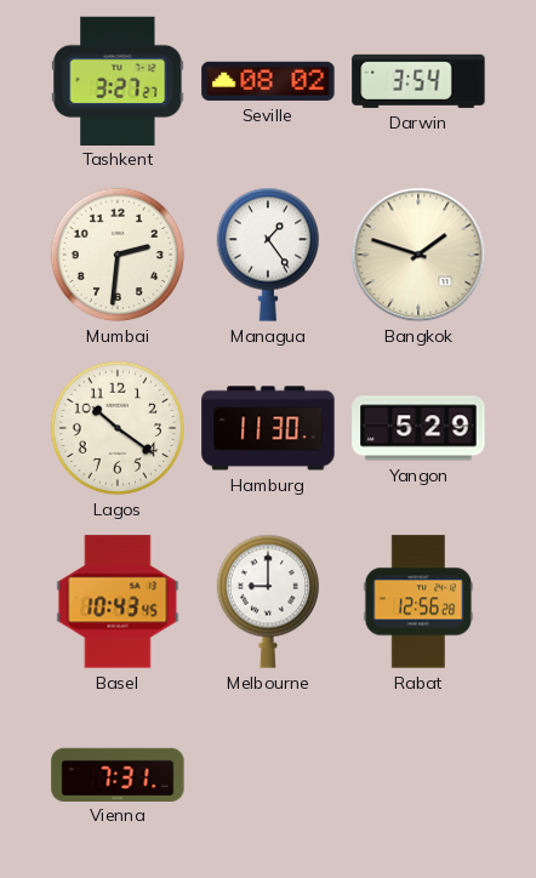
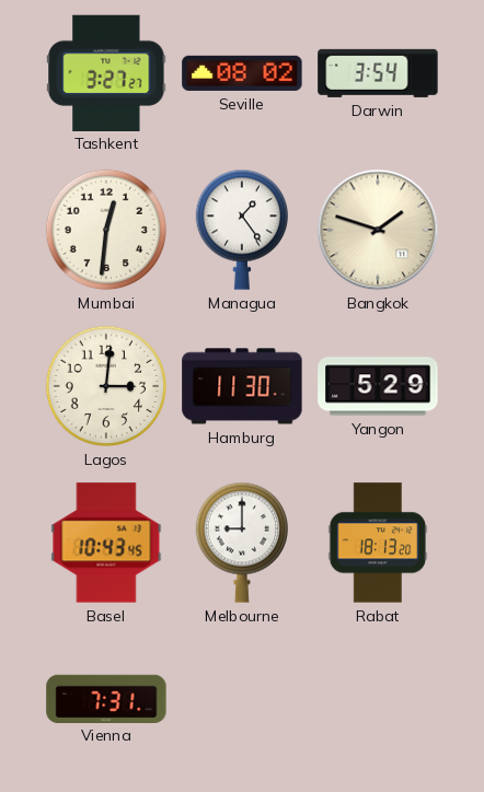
Mumbai: 2:31 -> 12:31 (106, 230)
Lagos: 10:21 -> 3:01 (106, 386)
Rabat: 12:56 -> 18:13 (378, 543)
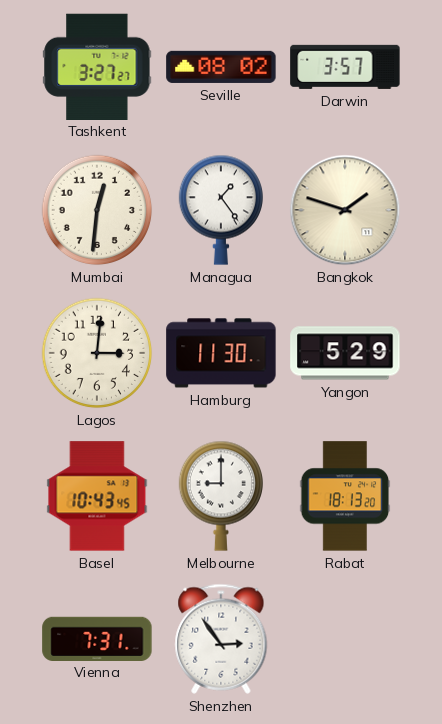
Darwin: 3:54 -> 3:57 (345, 67)
Shenzhen: none -> 2:54 (221, 639)
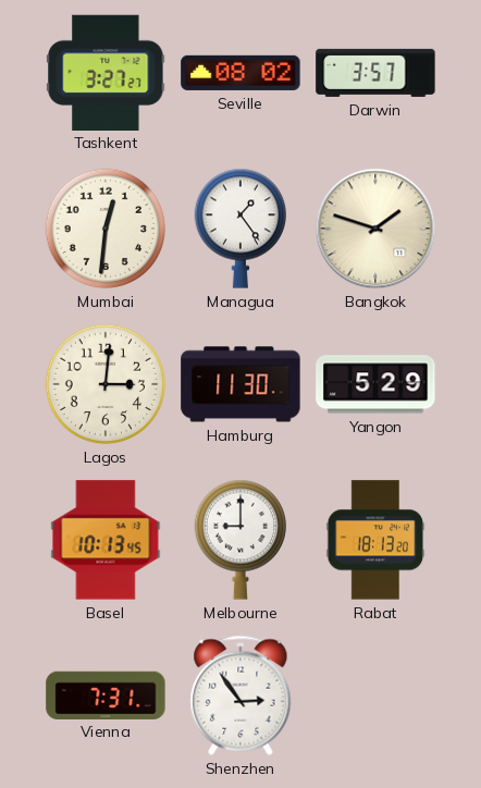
Basel: 10:43 -> 10:13 (106, 540)
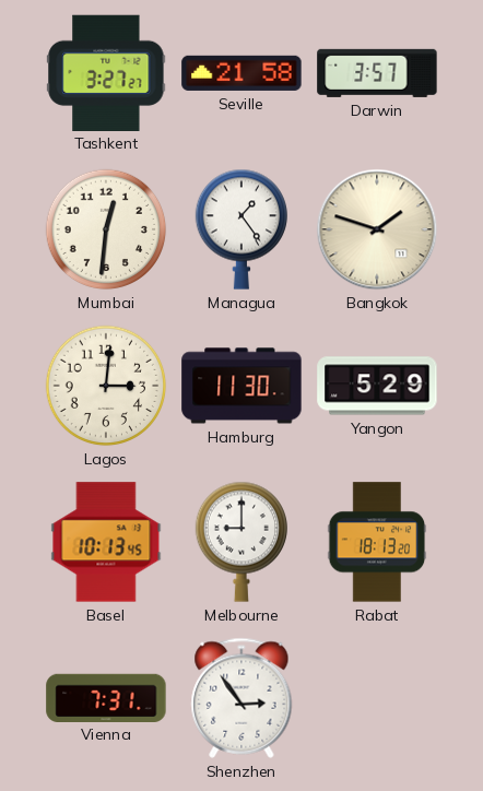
Seville: 08:02 -> 21:58 (241, 73)
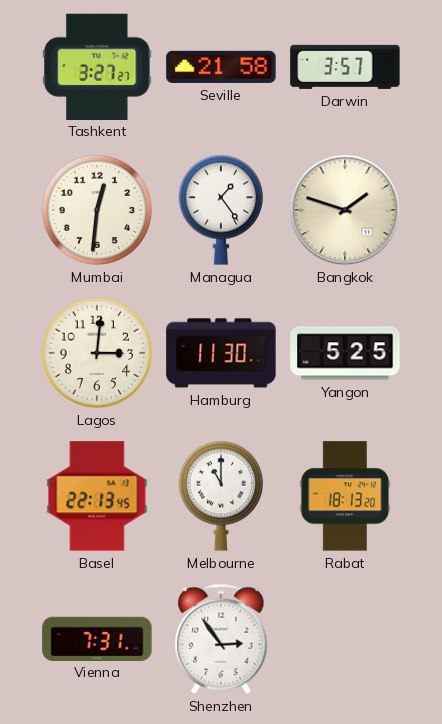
Yangon: 5:29 -> 5:25 (345, 353)
Basel: 10:13 -> 22:13 (97, 496)
Melbourne: 9:00 -> 11:00 (220, 496)
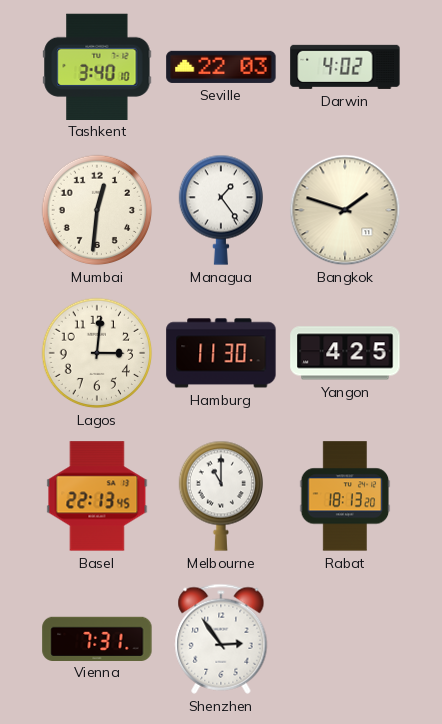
Tashkent: 3:27 -> 3:40 (97, 66)
Seville: 21:58 -> 22:03 (221, 67)
Darwin: 3:57 -> 4:02 (345, 67)
Yangon: 5:25 -> 4:25 (345, 353)
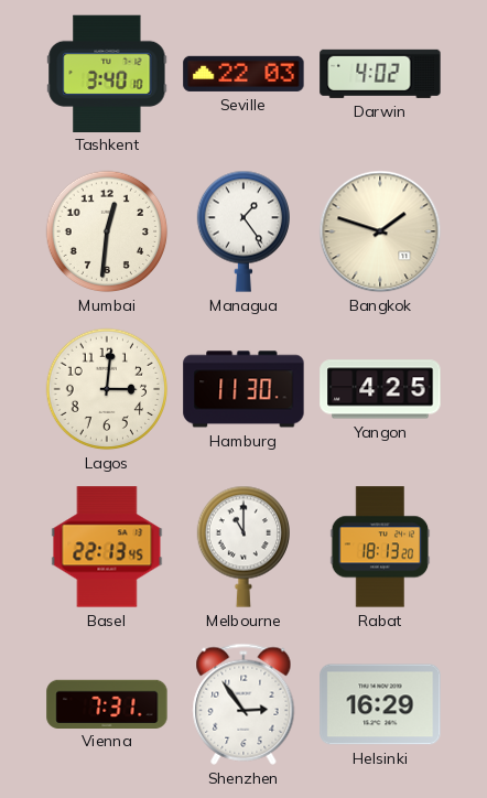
Helsinki: none -> 16:29 (380, 704)
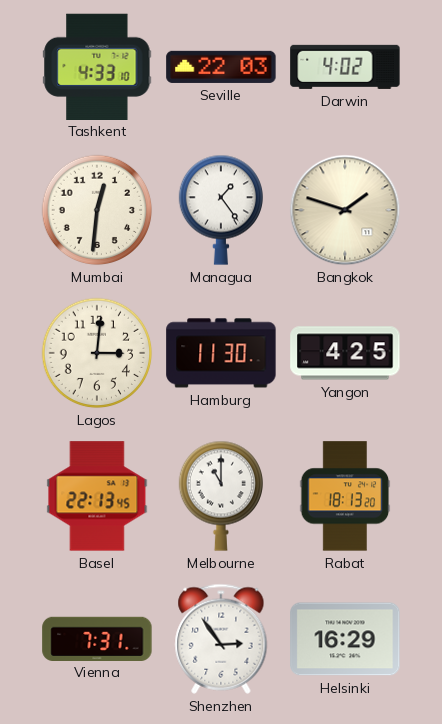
Tashkent: 3:40 -> 4:33 (97, 66)
